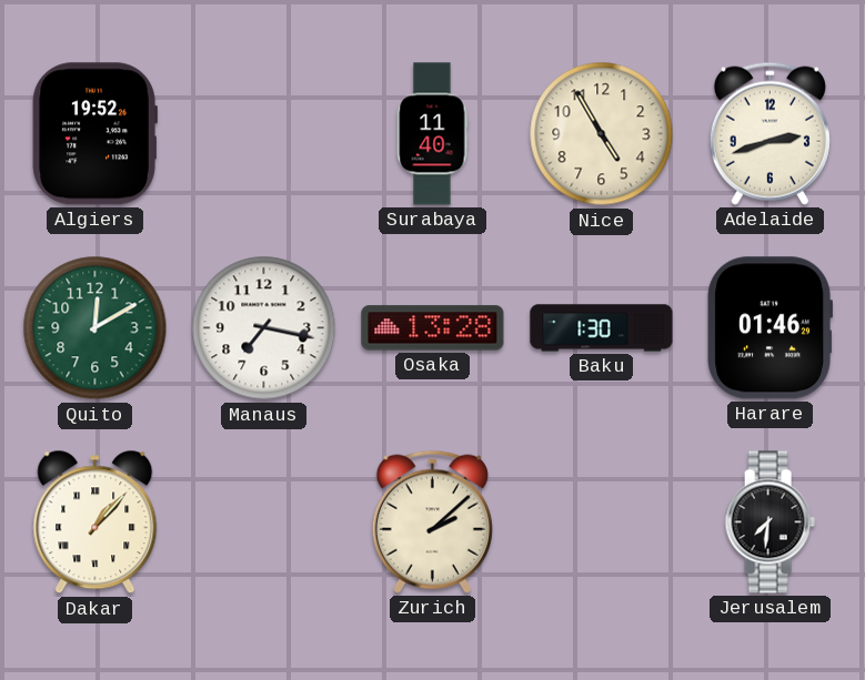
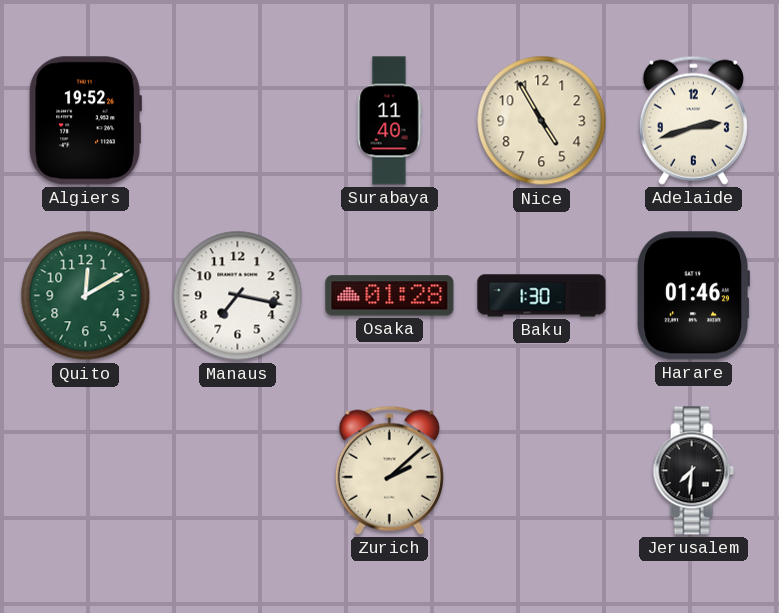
Osaka: 13:28 -> 01:28 (390, 296)
Dakar: 1:07 -> none (95, 522)
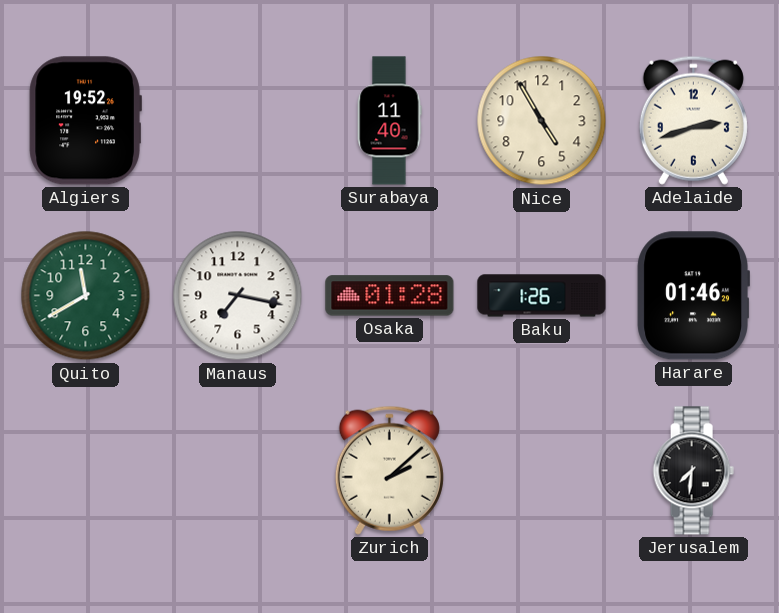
Quito: 12:10 -> 11:40 (86, 296)
Baku: 1:30 -> 1:26 (542, 296)
